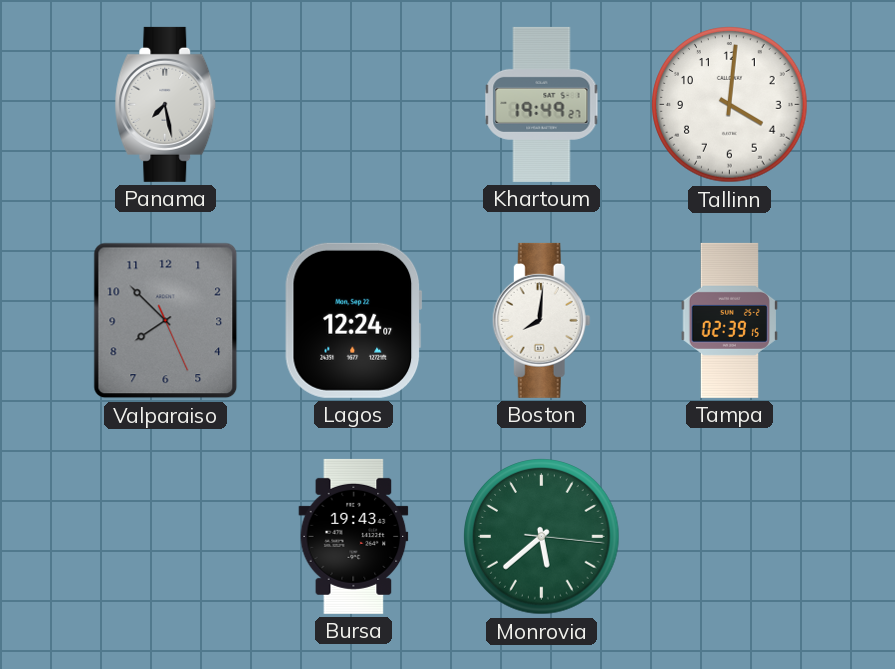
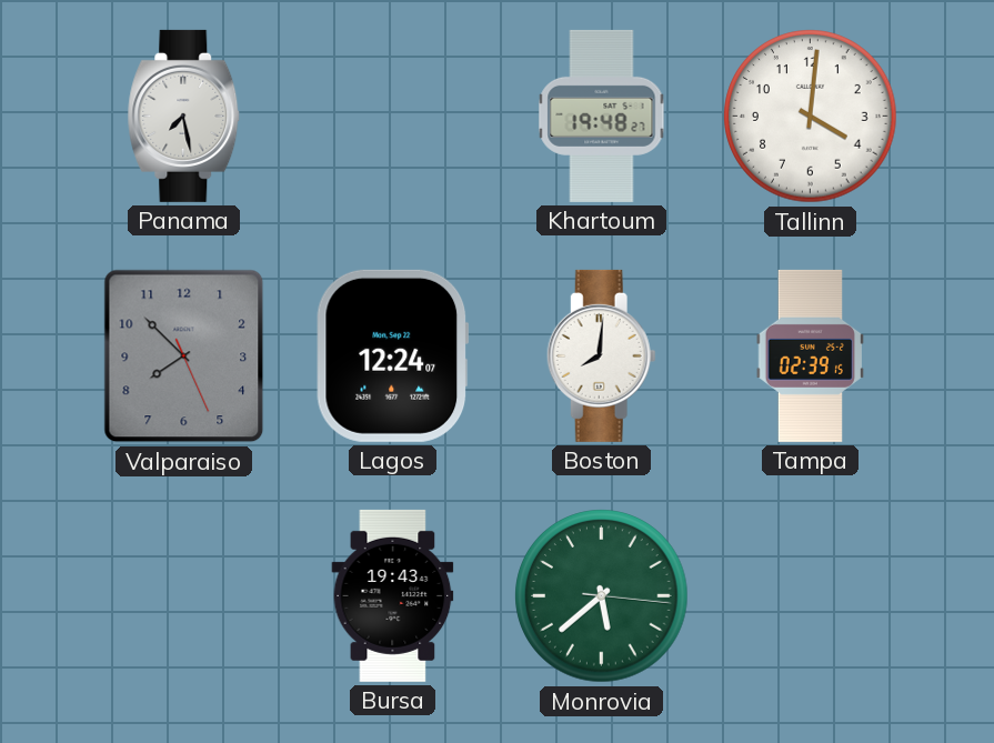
Khartoum: 19:49 -> 19:48 (602, 116)
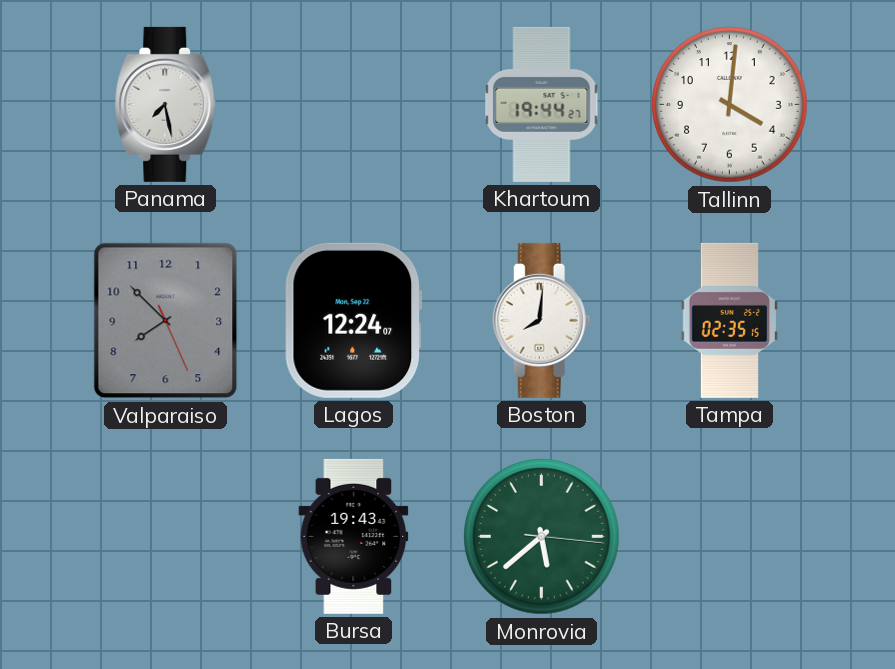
Khartoum: 19:48 -> 19:44 (542, 104)
Tampa: 02:39 -> 02:35 (729, 320)
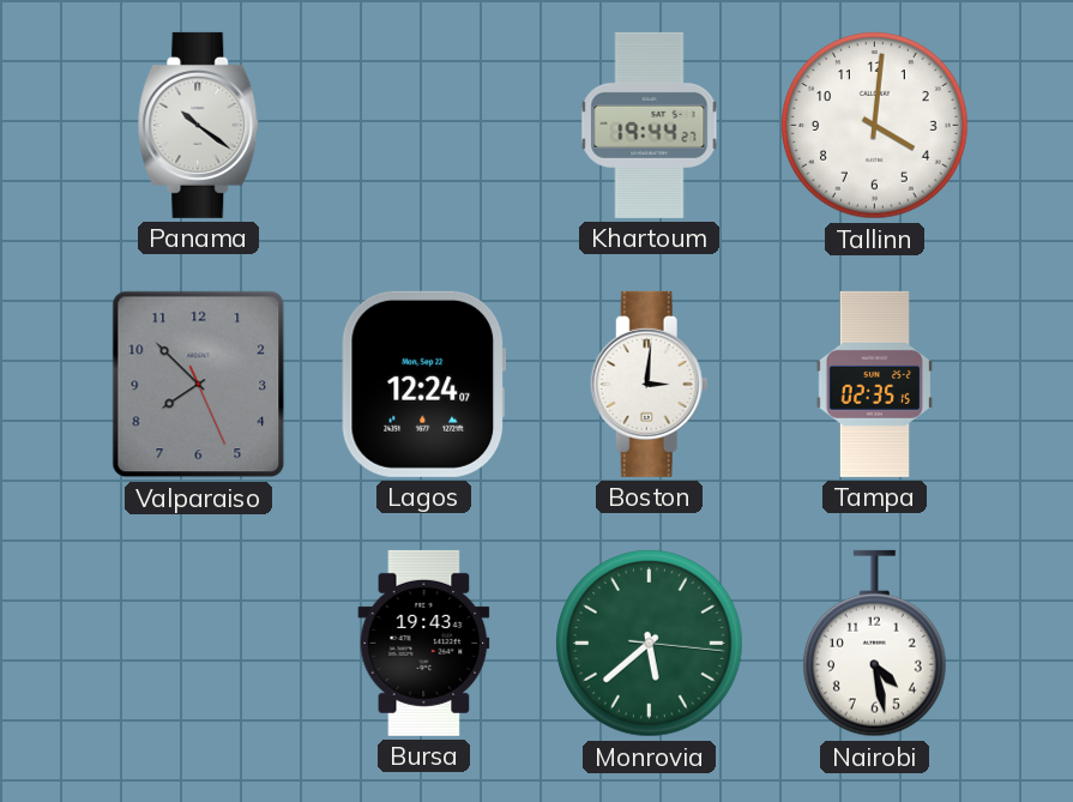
Panama: 7:28 -> 10:21 (199, 125)
Boston: 8:01 -> 3:01 (649, 384)
Nairobi: none -> 4:28 (875, 644)
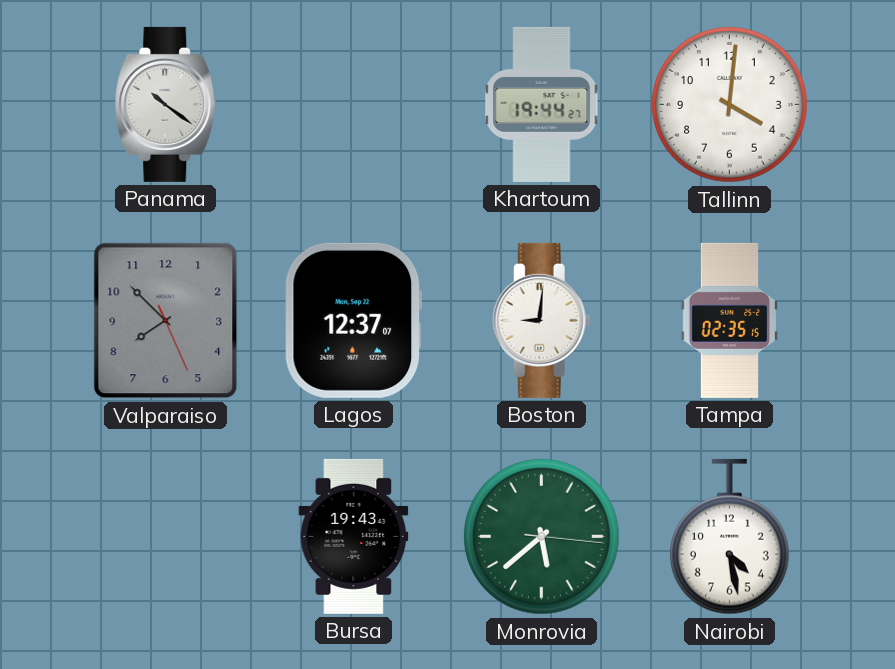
Lagos: 12:24 -> 12:37 (354, 320)
Boston: 3:01 -> 9:01 (541, 320)
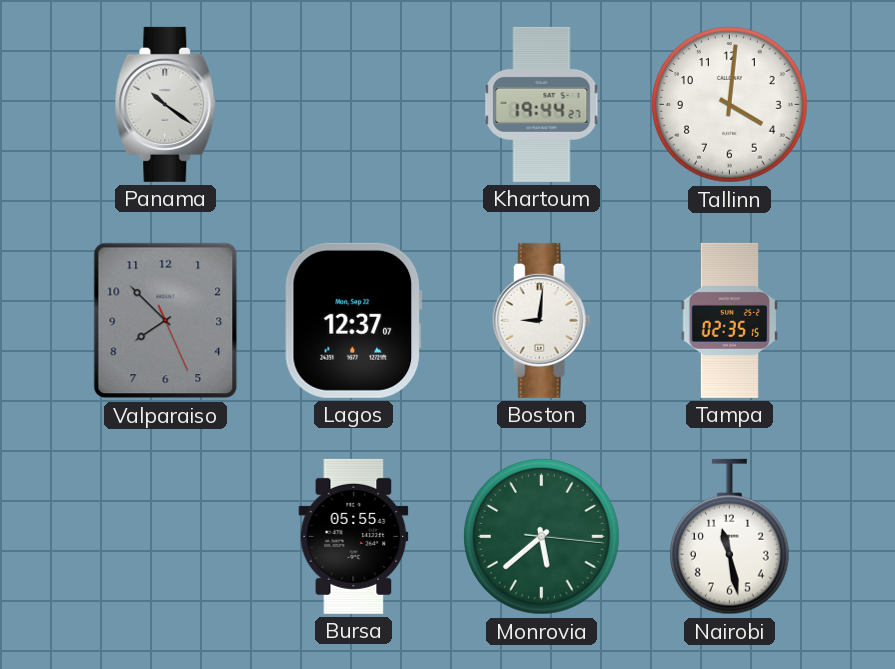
Bursa: 19:43 -> 05:55 (354, 536)
Nairobi: 4:28 -> 11:28 (730, 537)
